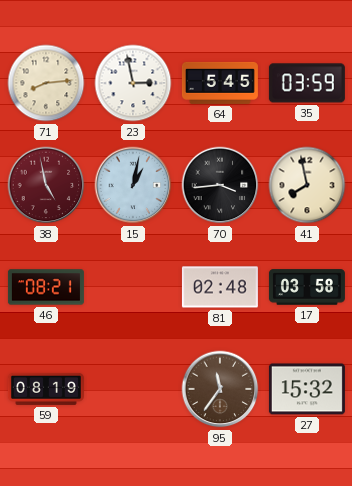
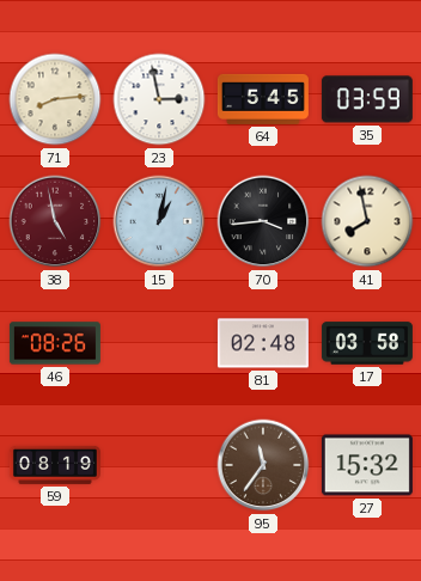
46: 08:21 -> 08:26 (55, 343)
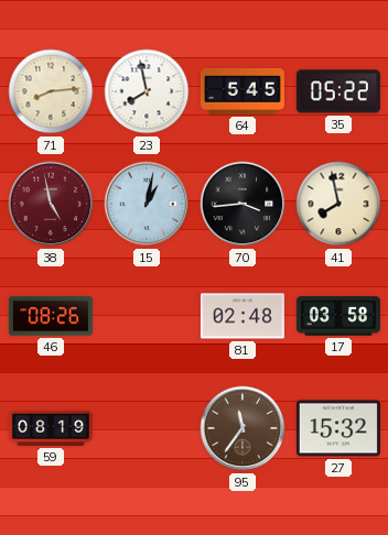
23: 2:58 -> 7:58 (147, 91)
35: 03:59 -> 05:22 (338, 91)
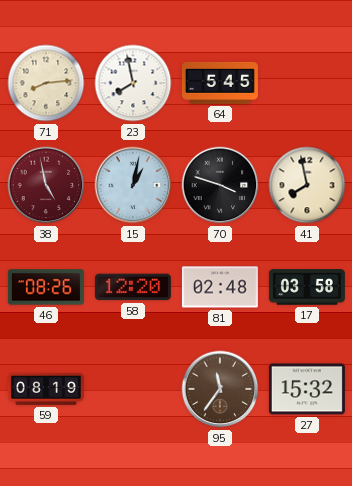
35: 05:22 -> none (338, 91)
70: 3:44 -> 3:48 (220, 185)
58: none -> 12:20 (133, 287)
